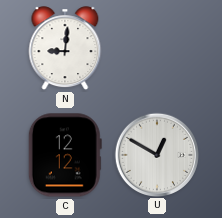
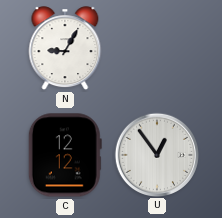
N: 9:01 -> 9:05 (65, 49)
U: 12:50 -> 12:54 (156, 154)
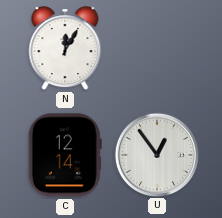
N: 9:05 -> 12:05 (65, 49)
C: 12:12 -> 12:14 (65, 155)
